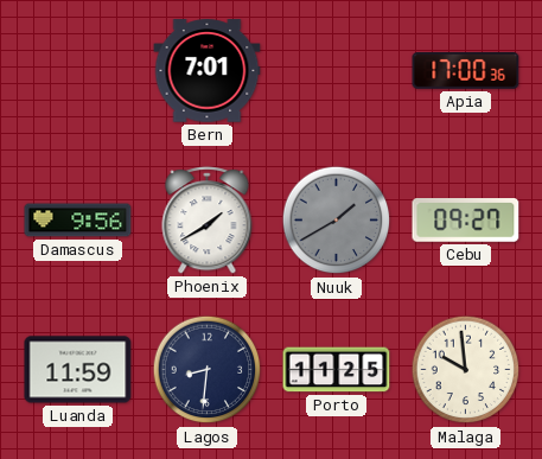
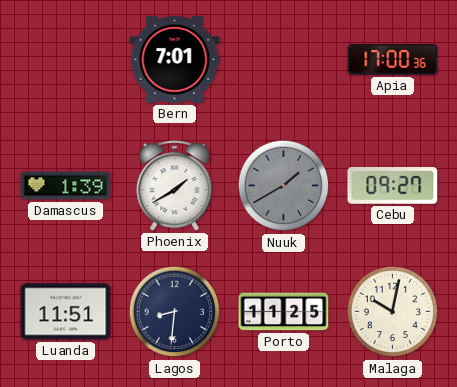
Damascus: 9:56 -> 1:39 (66, 186)
Luanda: 11:59 -> 11:51 (66, 312)
Malaga: 9:59 -> 10:02 (393, 312)
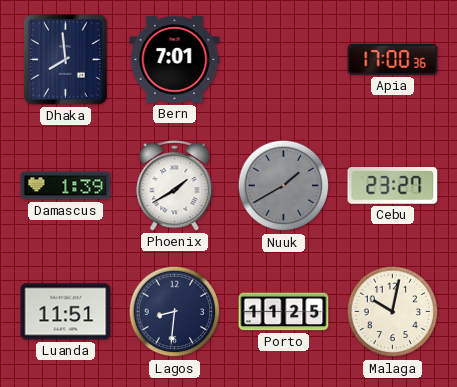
Dhaka: none -> 7:59 (66, 60)
Cebu: 09:27 -> 23:27 (393, 186)
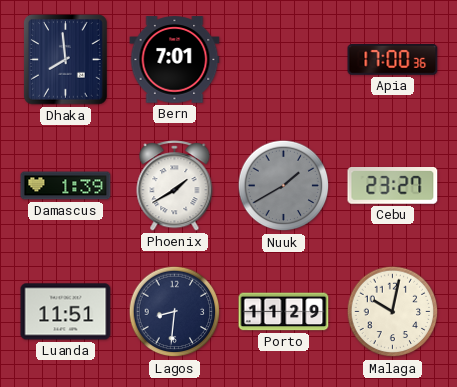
Porto: 11:25 -> 11:29 (284, 312)
